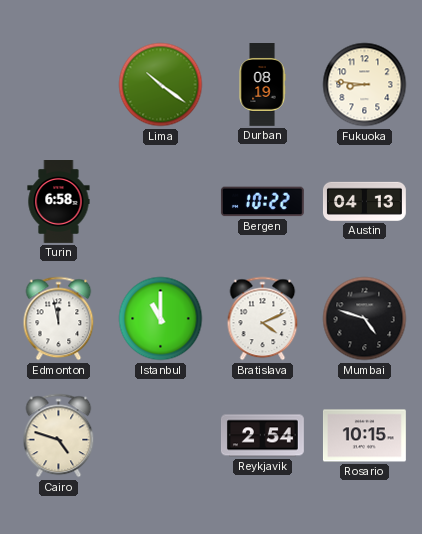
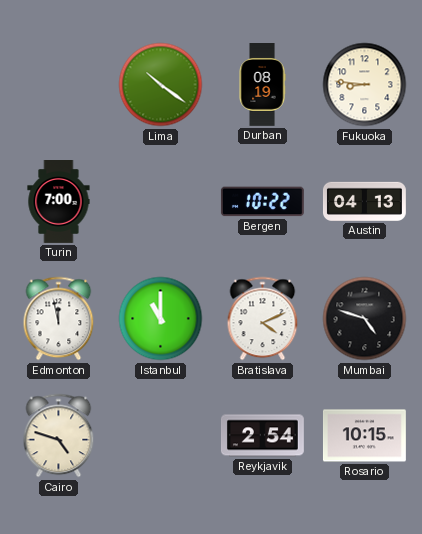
Turin: 6:58 -> 7:00 (59, 202)
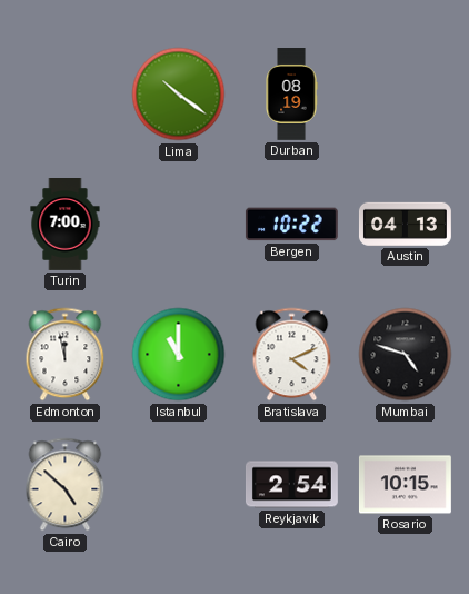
Fukuoka: 8:46 -> none (365, 85)
Cairo: 4:48 -> 4:52 (66, 485)
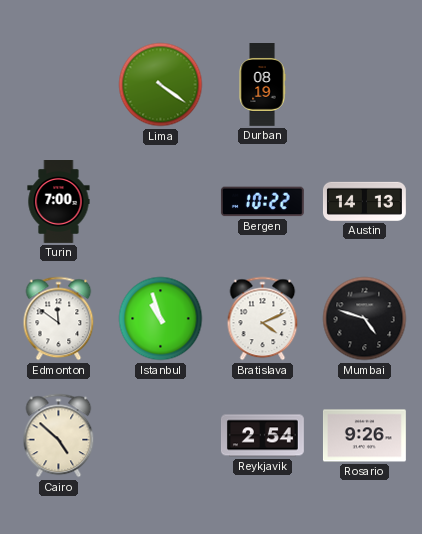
Lima: 10:21 -> 4:21 (161, 85)
Austin: 04:13 -> 14:13 (364, 201)
Edmonton: 11:58 -> 11:51 (59, 319)
Istanbul: 11:00 -> 10:57 (161, 319)
Rosario: 10:15 -> 9:26 (364, 436)
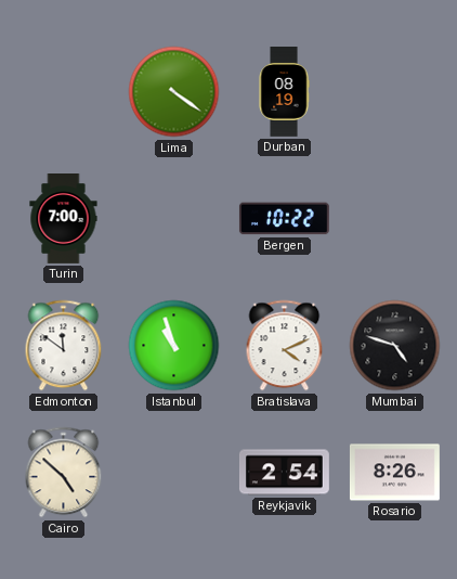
Austin: 14:13 -> none (364, 201)
Rosario: 9:26 -> 8:26 (394, 473)
